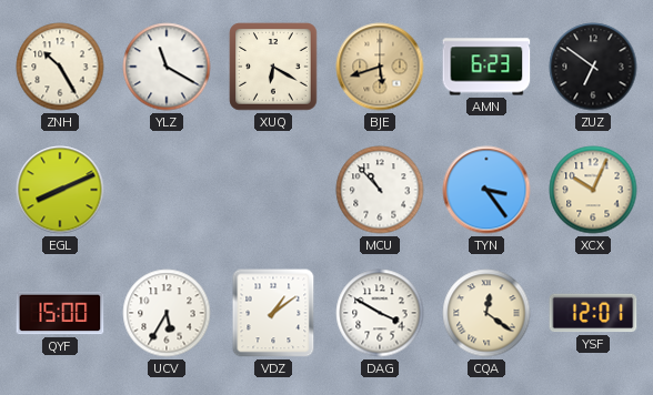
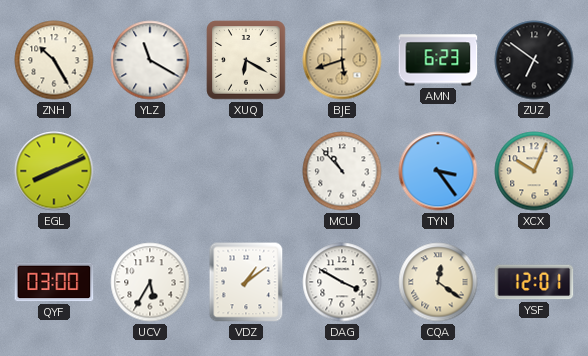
QYF: 15:00 -> 03:00 (54, 282)
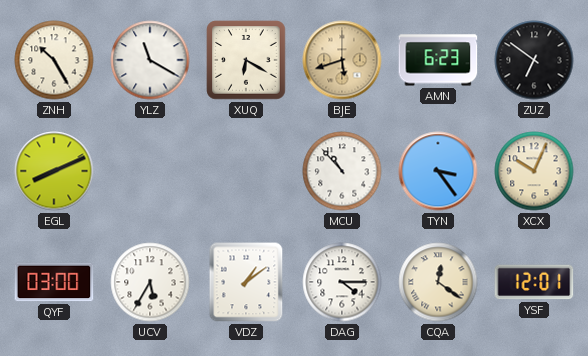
DAG: 3:50 -> 4:15 (342, 282)
